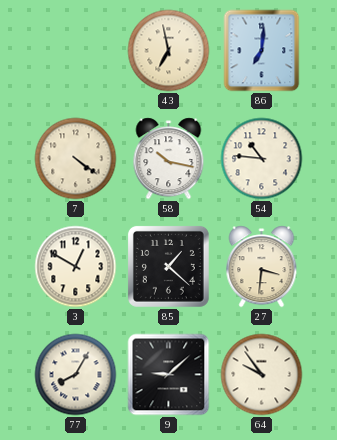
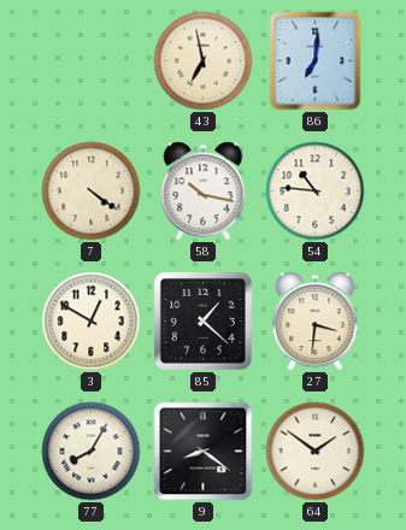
9: 9:08 -> 8:21 (204, 452)
64: 9:54 -> 1:51 (316, 452)
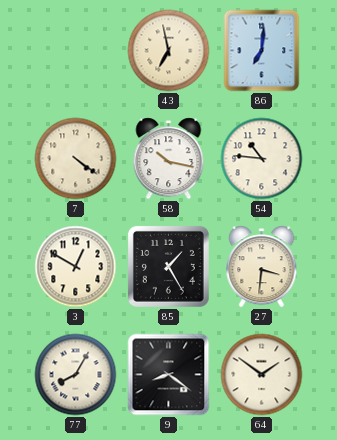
85: 1:22 -> 1:25 (168, 266)
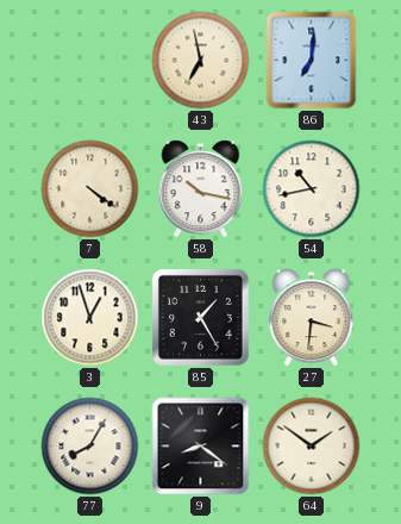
54: 10:46 -> 10:43 (312, 189)
3: 12:50 -> 12:57 (90, 318)
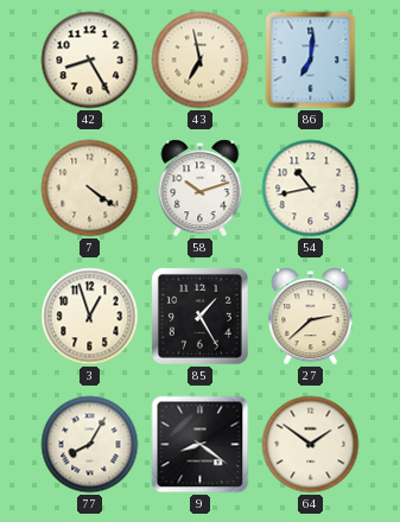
42: none -> 8:25 (90, 61)
58: 10:17 -> 10:12 (201, 189)
27: 3:31 -> 2:38 (311, 317)
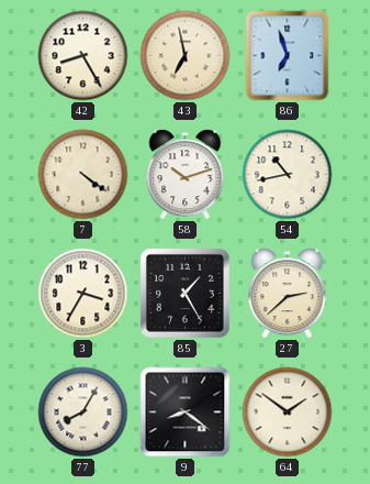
86: 7:01 -> 6:57 (288, 56)
3: 12:57 -> 3:35 (83, 294)
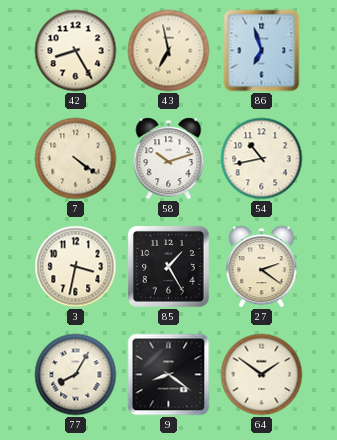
3: 3:35 -> 3:32 (76, 267)
27: 2:38 -> 2:21 (262, 267)
